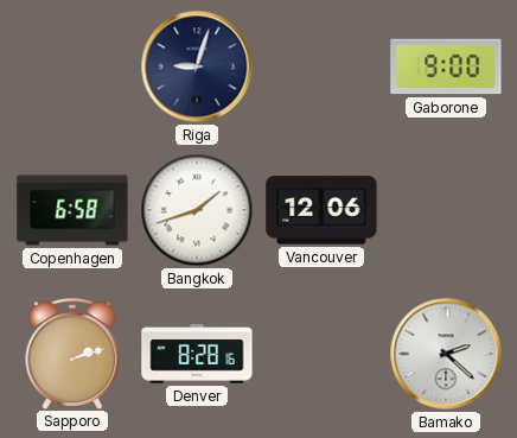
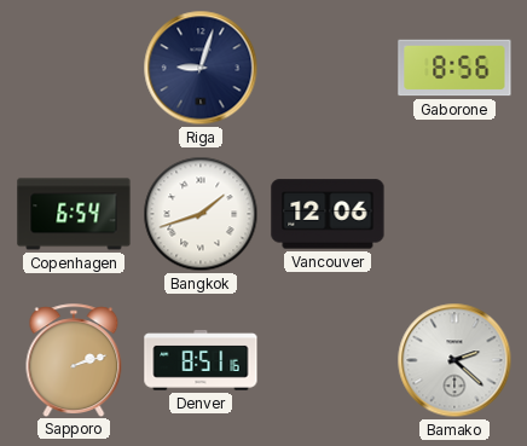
Gaborone: 9:00 -> 8:56 (454, 68)
Copenhagen: 6:58 -> 6:54 (74, 214)
Denver: 8:28 -> 8:51 (201, 360)
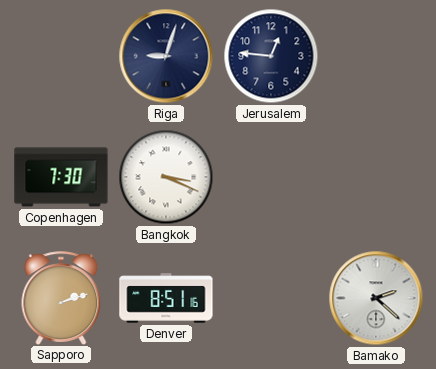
Jerusalem: none -> 12:46 (271, 56)
Gaborone: 8:56 -> none (454, 68)
Copenhagen: 6:54 -> 7:30 (61, 177)
Bangkok: 1:42 -> 3:19 (166, 177)
Vancouver: 12:06 -> none (328, 214)
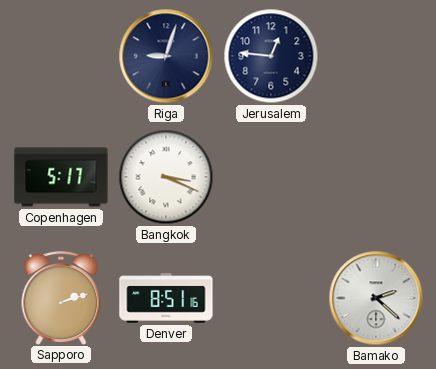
Copenhagen: 7:30 -> 5:17 (61, 177)
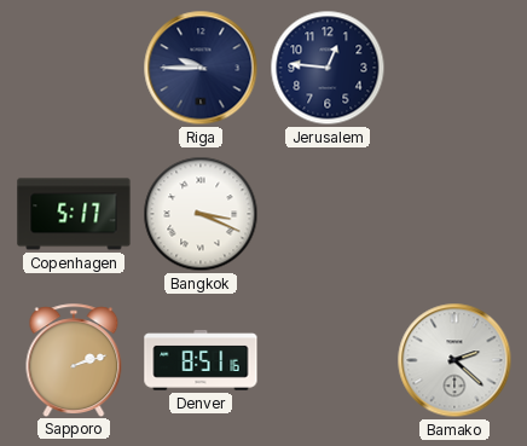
Riga: 9:03 -> 9:45 (201, 68)
